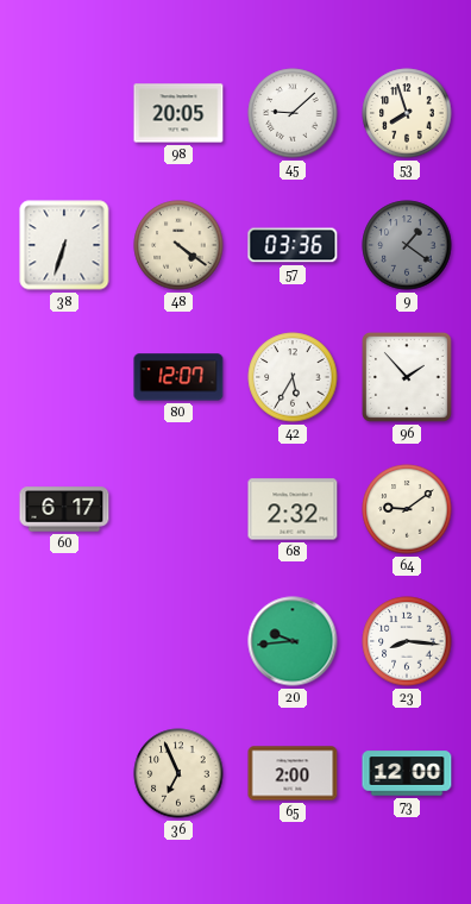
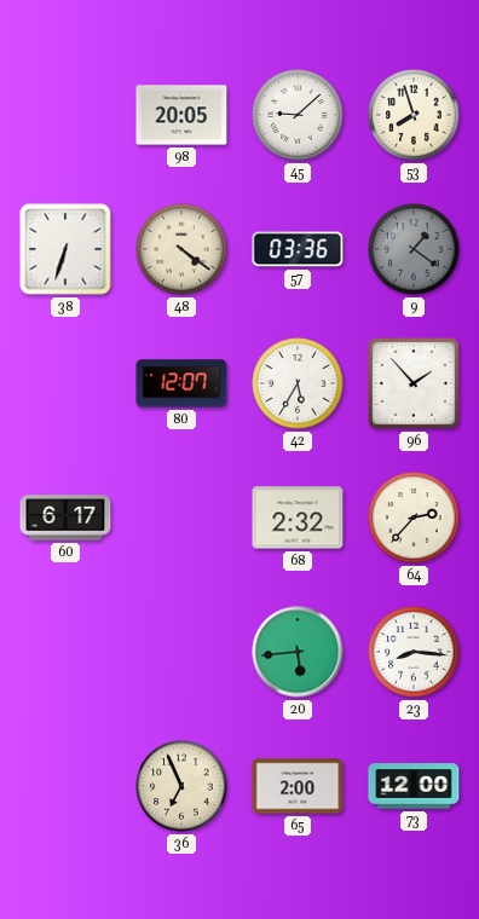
64: 9:09 -> 2:37 (414, 518)
20: 9:44 -> 5:44 (298, 652)
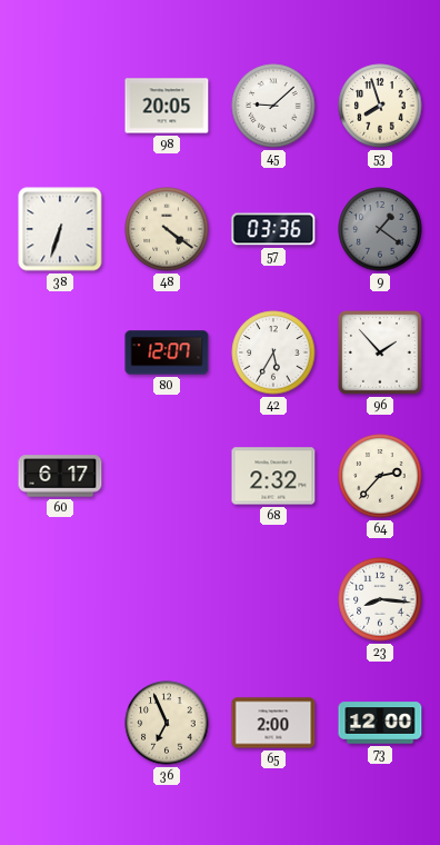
20: 5:44 -> none (298, 652)
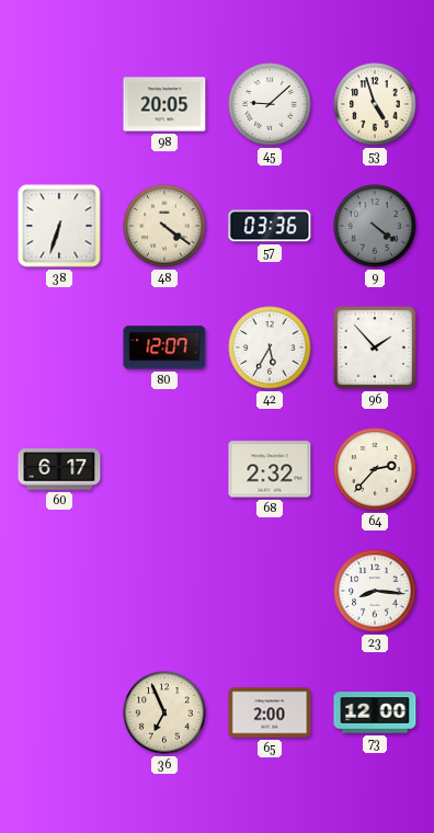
53: 7:57 -> 4:57 (375, 104)
9: 1:21 -> 4:21 (375, 226)
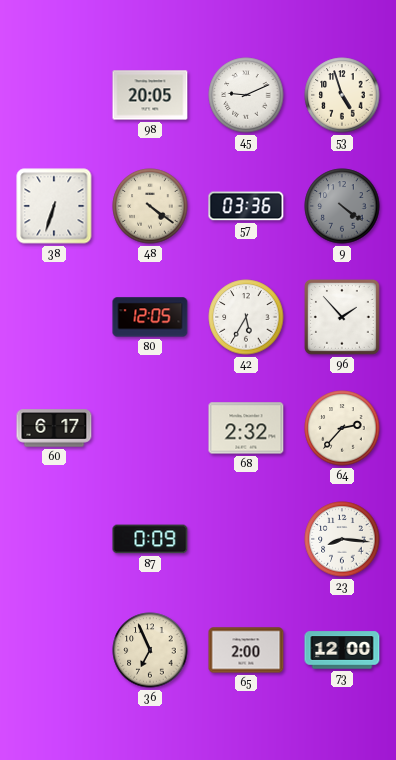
45: 9:08 -> 9:11 (246, 95)
80: 12:07 -> 12:05 (150, 317)
87: none -> 0:09 (150, 539)
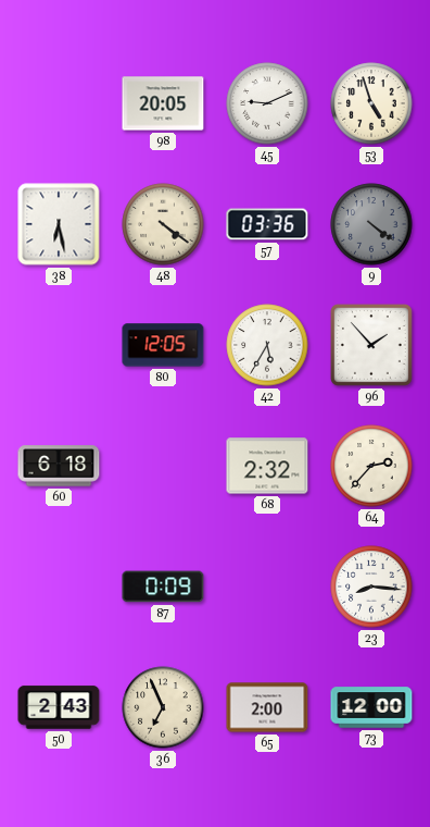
38: 6:33 -> 6:28 (59, 224)
60: 6:17 -> 6:18 (59, 466)
50: none -> 2:43 (59, 707)
